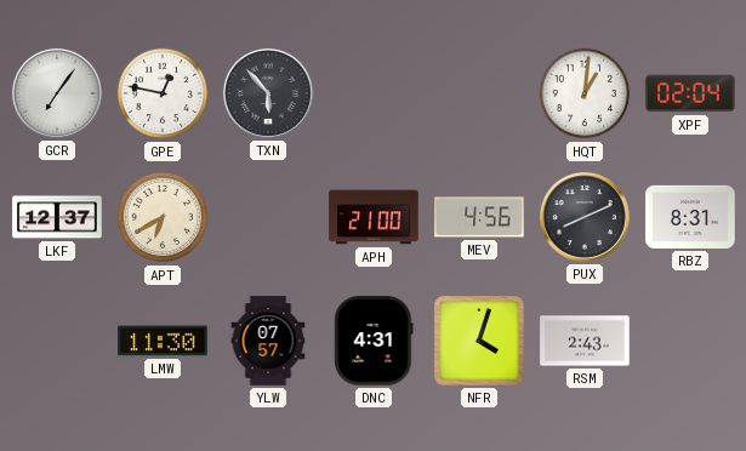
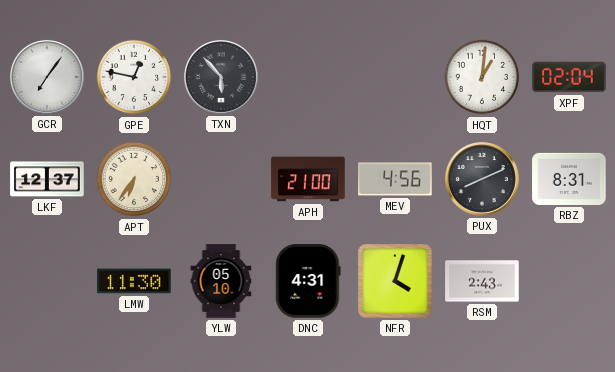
APT: 6:40 -> 6:36 (134, 179)
YLW: 07:57 -> 05:10 (221, 281)
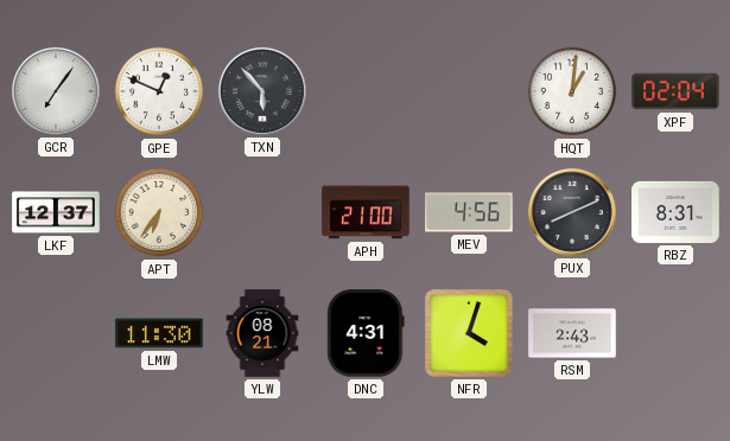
GPE: 12:47 -> 12:49 (159, 91)
YLW: 05:10 -> 08:21 (262, 333)
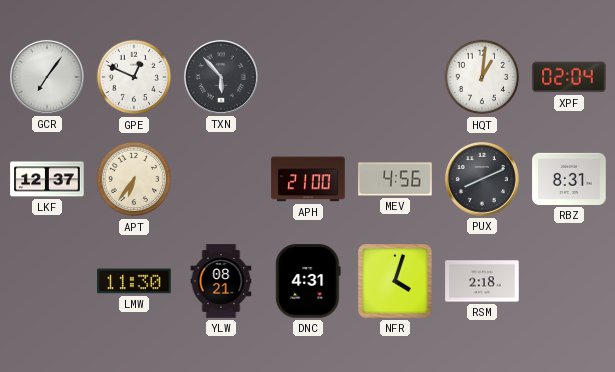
RSM: 2:43 -> 2:18 (482, 281)
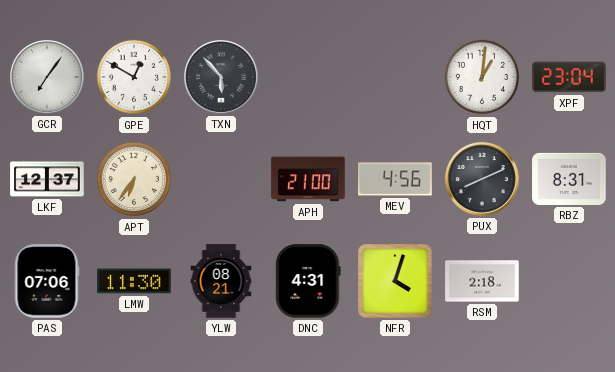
GPE: 12:49 -> 12:50 (134, 77)
XPF: 02:04 -> 23:04 (569, 77)
PAS: none -> 07:06 (47, 281)
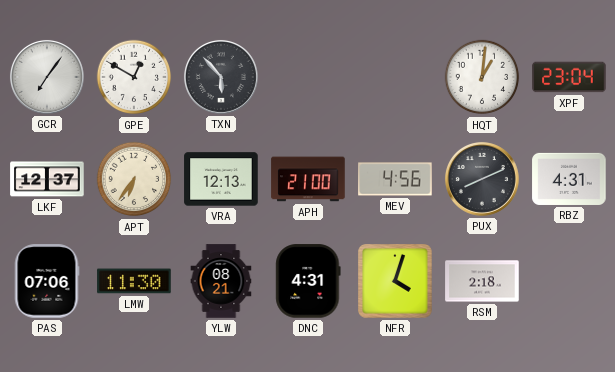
VRA: none -> 12:13 (221, 179)
RBZ: 8:31 -> 4:31 (569, 179)
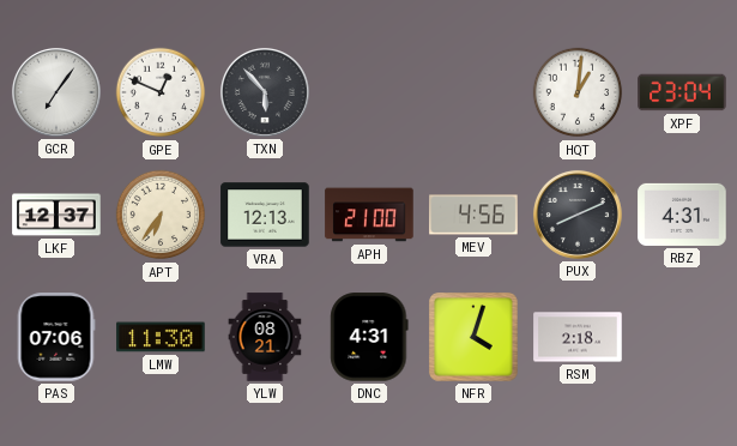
GPE: 12:50 -> 12:49 (161, 92)
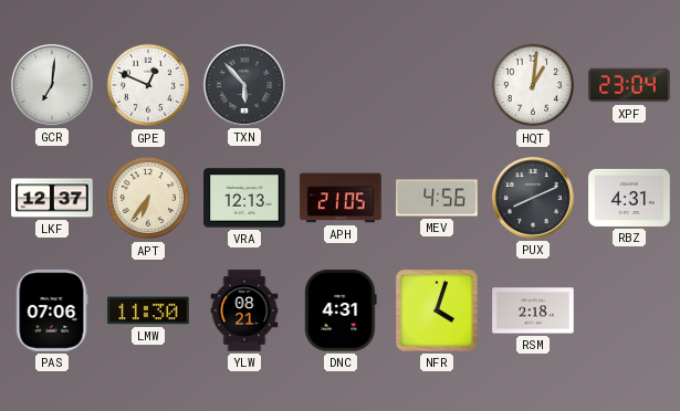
GCR: 7:06 -> 7:01 (52, 85)
APH: 21:00 -> 21:05 (341, 198)
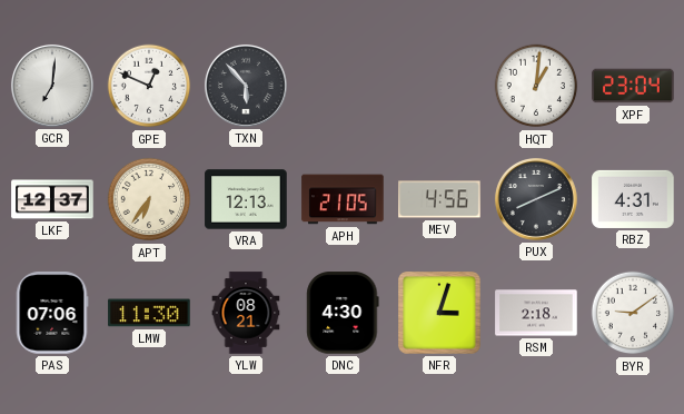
DNC: 4:31 -> 4:30 (343, 313)
NFR: 4:03 -> 3:03 (440, 314)
BYR: none -> 9:09 (633, 313)
